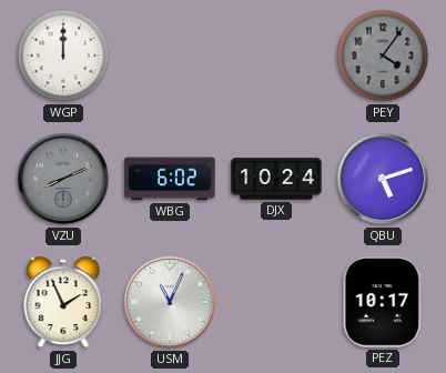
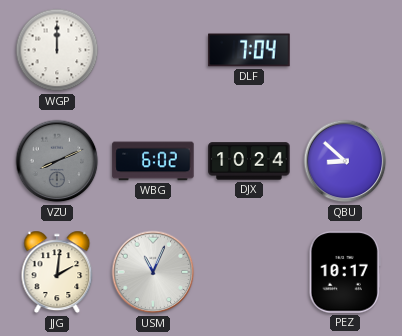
DLF: none -> 7:04 (249, 50)
PEY: 4:06 -> none (383, 56)
QBU: 5:12 -> 8:52 (345, 161)
JJG: 1:56 -> 2:01 (57, 272)
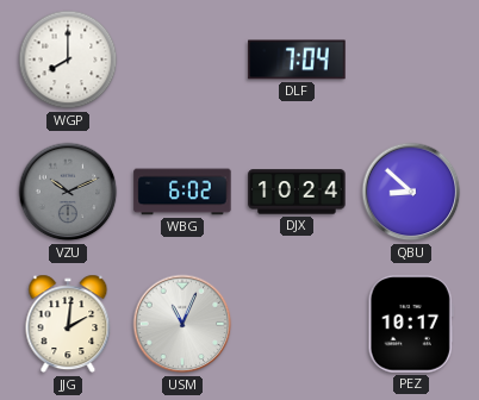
WGP: 12:00 -> 8:00 (68, 60)
VZU: 8:11 -> 10:11 (68, 192)
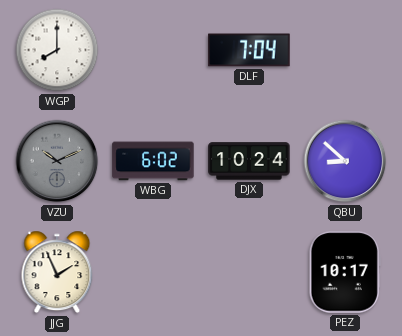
JJG: 2:01 -> 1:56 (57, 272)
USM: 11:04 -> none (182, 324)
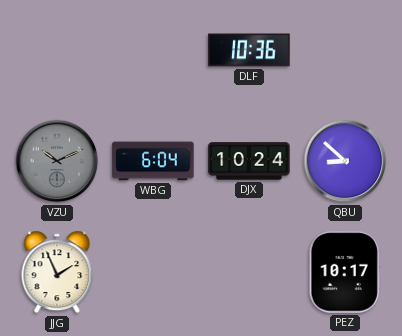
WGP: 8:00 -> none (57, 50)
DLF: 7:04 -> 10:36 (249, 50)
WBG: 6:02 -> 6:04 (153, 161)
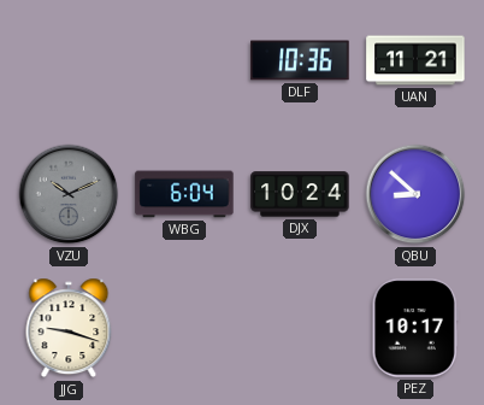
UAN: none -> 11:21 (415, 60)
JJG: 1:56 -> 9:18 (69, 328)
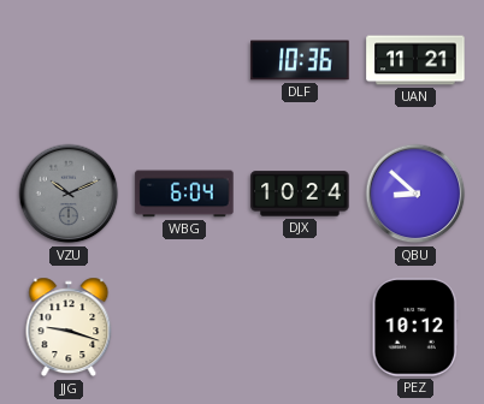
PEZ: 10:17 -> 10:12 (415, 327)
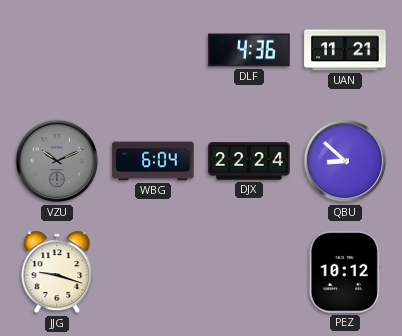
DLF: 10:36 -> 4:36 (249, 50)
DJX: 10:24 -> 22:24 (249, 161)
